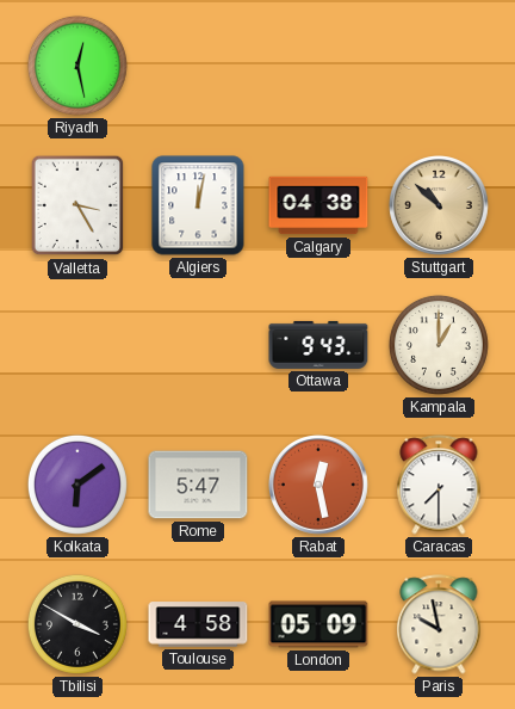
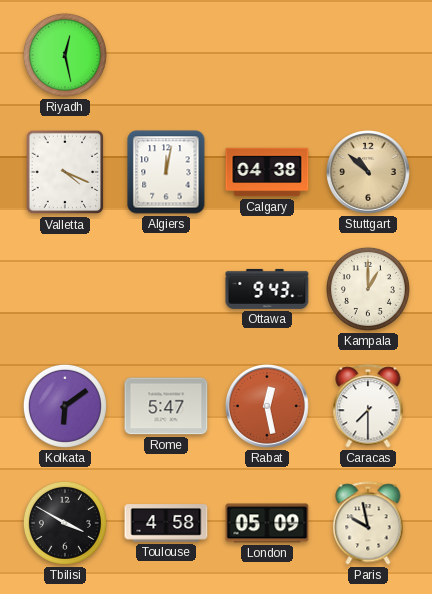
Valletta: 3:25 -> 4:19 (65, 172)
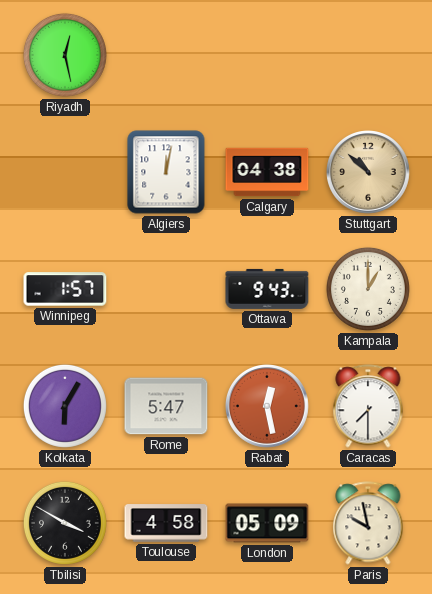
Valletta: 4:19 -> none (65, 172)
Winnipeg: none -> 1:57 (65, 289)
Kolkata: 6:09 -> 6:05 (65, 406)
